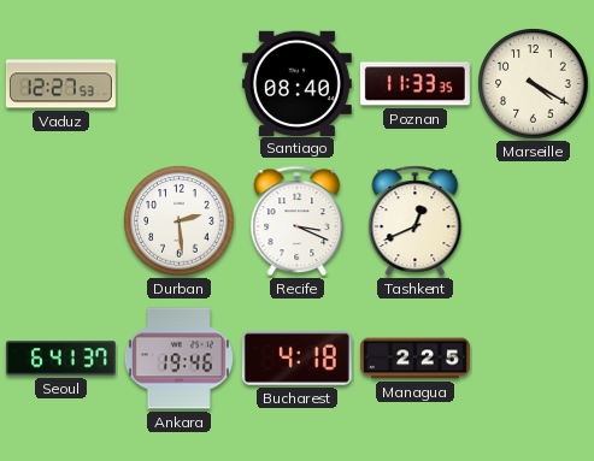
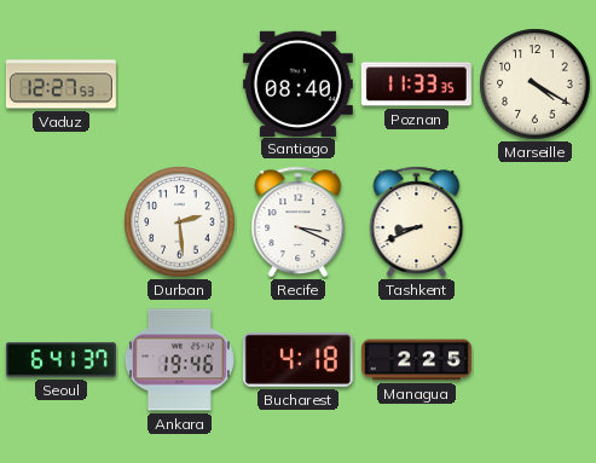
Tashkent: 12:41 -> 8:41 (417, 222)
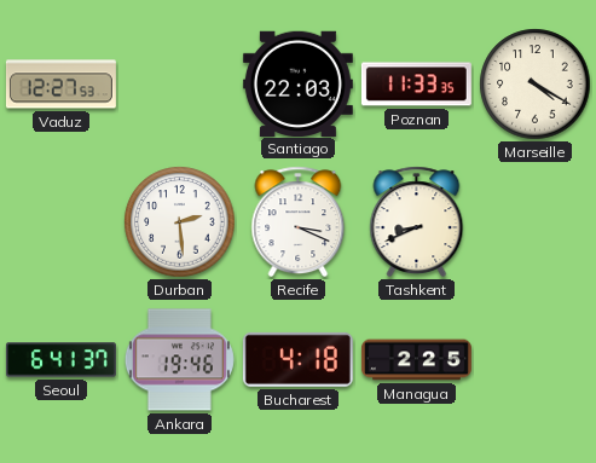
Santiago: 08:40 -> 22:03 (297, 83)
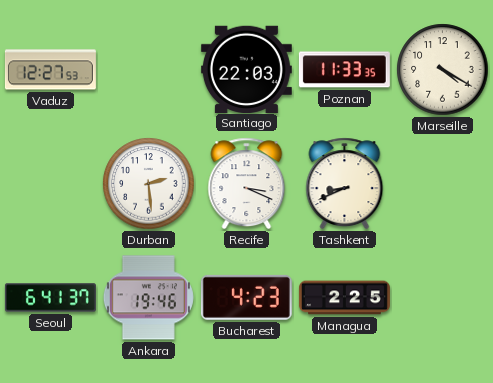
Bucharest: 4:18 -> 4:23 (246, 297)
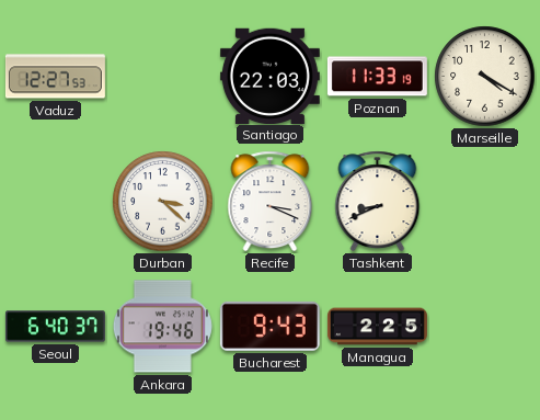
Poznan: 11:33:35 -> 11:33:19 (377, 77)
Durban: 2:29 -> 3:22 (163, 202)
Seoul: 6:41 -> 6:40 (55, 327)
Bucharest: 4:23 -> 9:43 (269, 326)
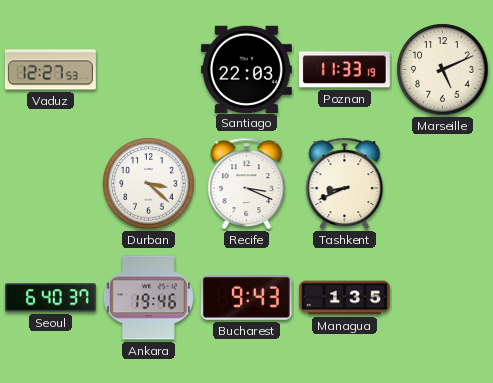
Marseille: 4:20 -> 5:11 (443, 70)
Managua: 2:25 -> 1:35 (344, 298)
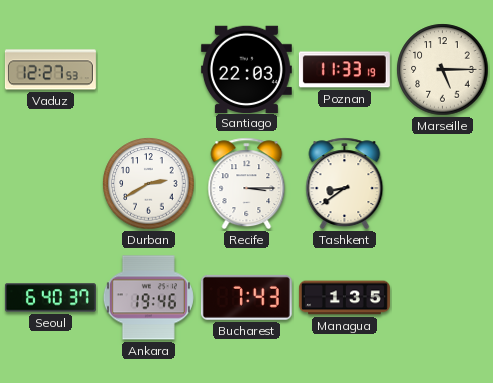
Marseille: 5:11 -> 5:15 (443, 70)
Durban: 3:22 -> 2:40 (149, 184)
Recife: 3:19 -> 3:15 (247, 184)
Tashkent: 8:41 -> 8:39 (345, 184)
Bucharest: 9:43 -> 7:43 (246, 297)
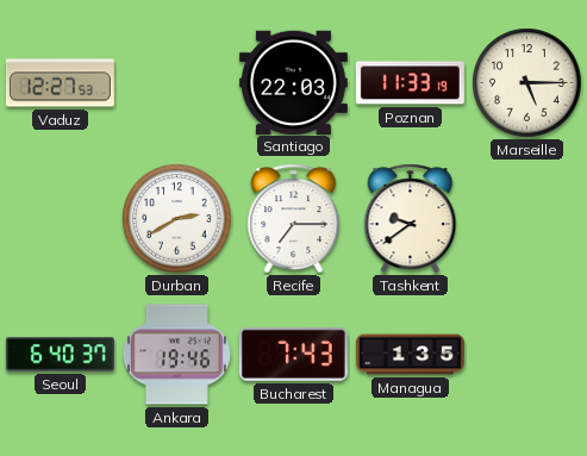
Recife: 3:15 -> 7:15 (294, 219)
Tashkent: 8:39 -> 9:39 (411, 219)
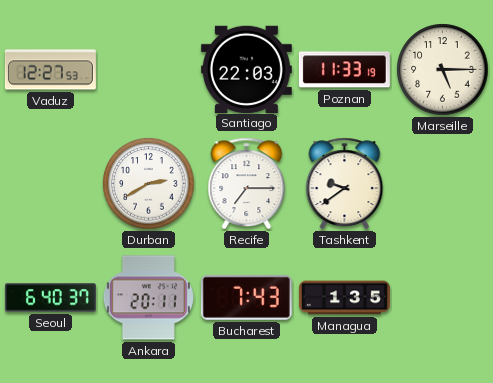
Ankara: 19:46 -> 20:11 (148, 298)
